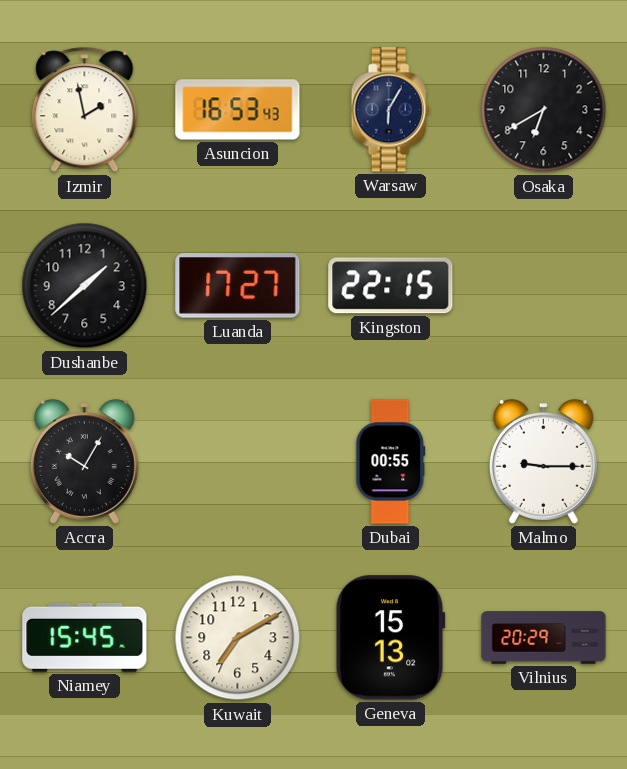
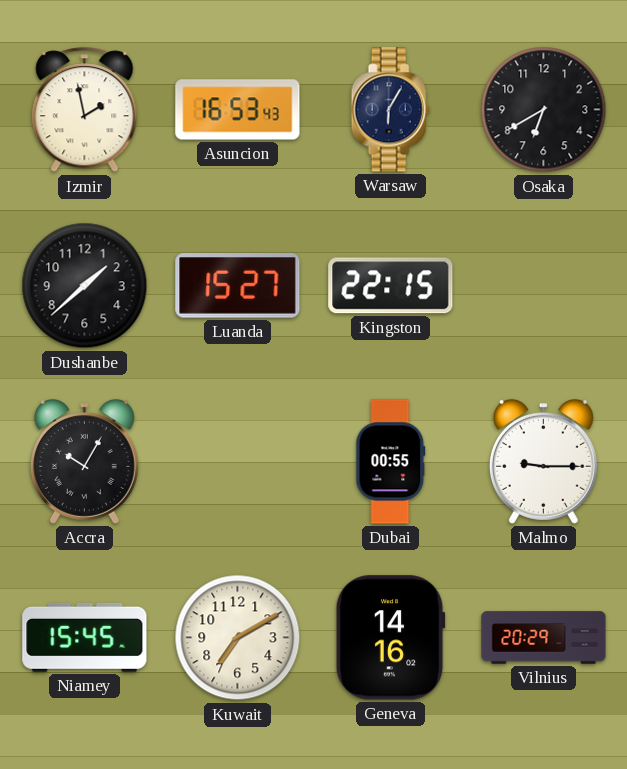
Luanda: 17:27 -> 15:27 (238, 286)
Geneva: 15:13 -> 14:16 (390, 638)
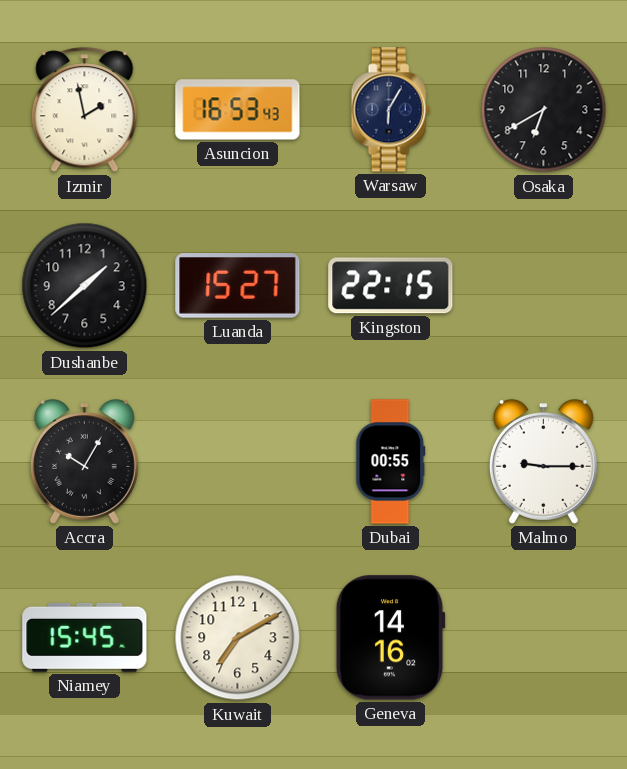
Vilnius: 20:29 -> none (544, 638)
